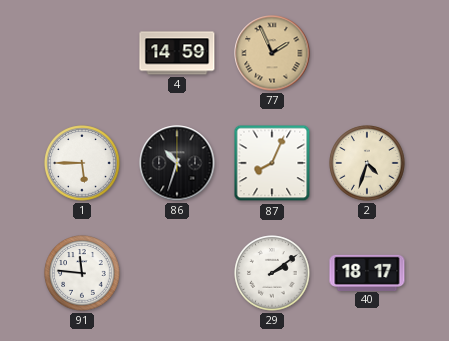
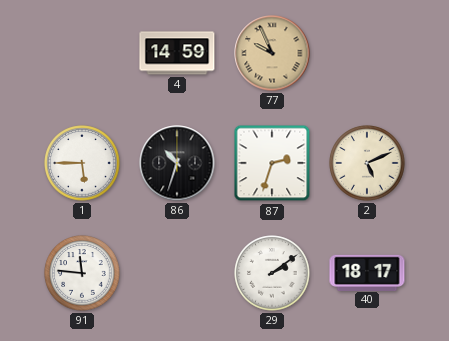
77: 1:56 -> 9:56 (272, 53)
87: 8:04 -> 2:33 (272, 163)
2: 4:33 -> 5:11 (367, 163)
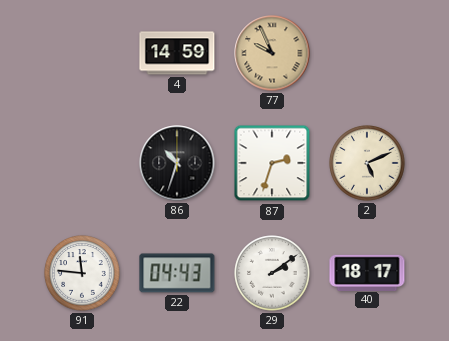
1: 5:45 -> none (82, 163)
22: none -> 04:43 (177, 273)
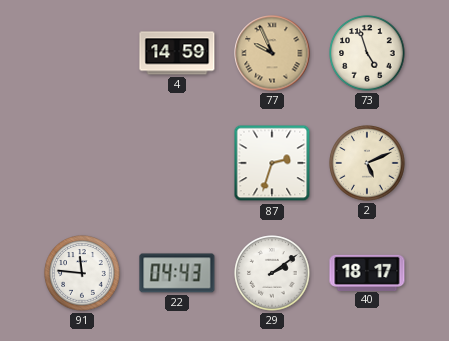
73: none -> 4:57 (367, 53)
86: 10:33 -> none (177, 163)
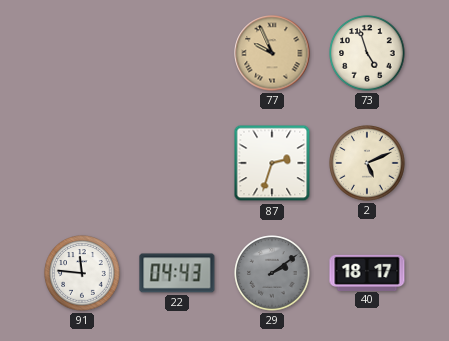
4: 14:59 -> none (177, 53)
29 dial: white -> grey (272, 273)
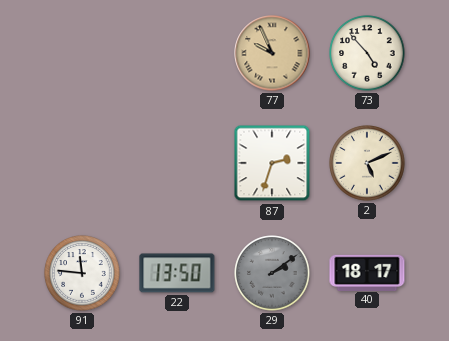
73: 4:57 -> 4:53 (367, 53)
22: 04:43 -> 13:50 (177, 273)
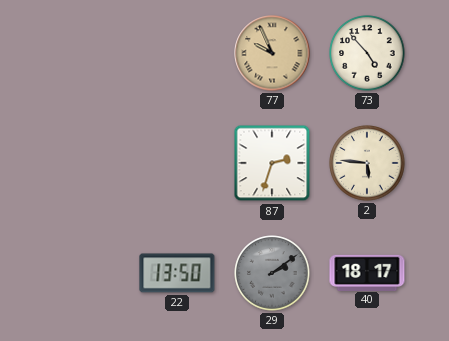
2: 5:11 -> 5:46 (367, 163)
91: 11:46 -> none (82, 273)
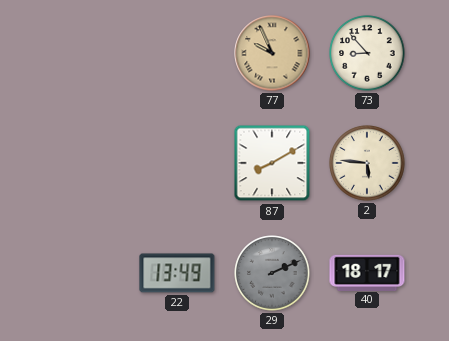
73: 4:53 -> 8:53 (367, 53)
87: 2:33 -> 8:10 (272, 163)
22: 13:50 -> 13:49 (177, 273)
29: 2:09 -> 2:11 (272, 273)
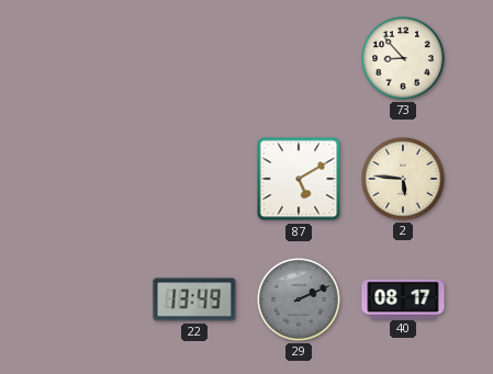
77: 9:56 -> none (272, 53)
87: 8:10 -> 5:10 (299, 179)
40: 18:17 -> 08:17 (403, 298)
